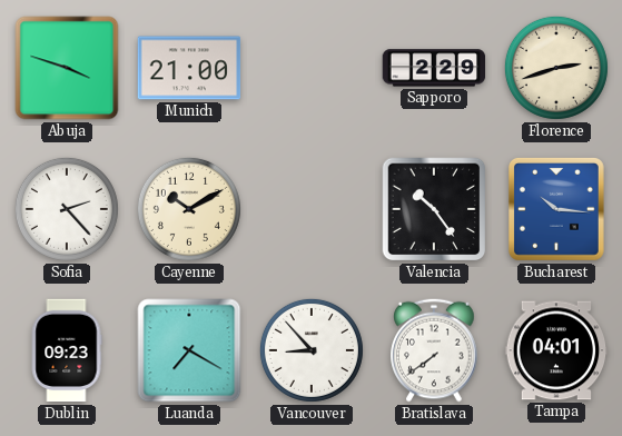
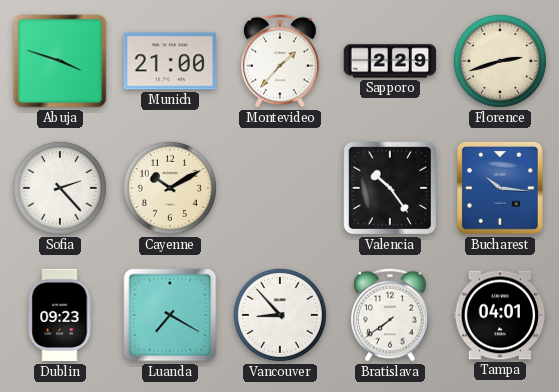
Montevideo: none -> 1:37 (280, 61)
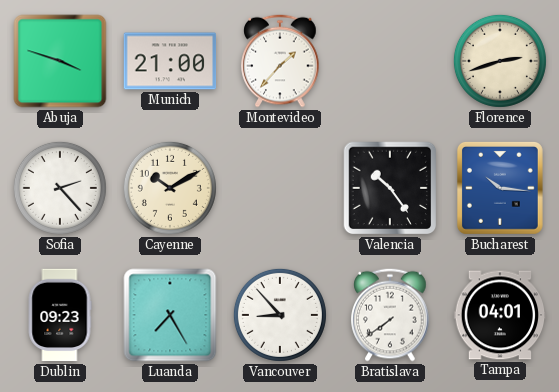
Sapporo: 2:29 -> none (390, 61)
Luanda: 7:20 -> 7:25 (170, 315)
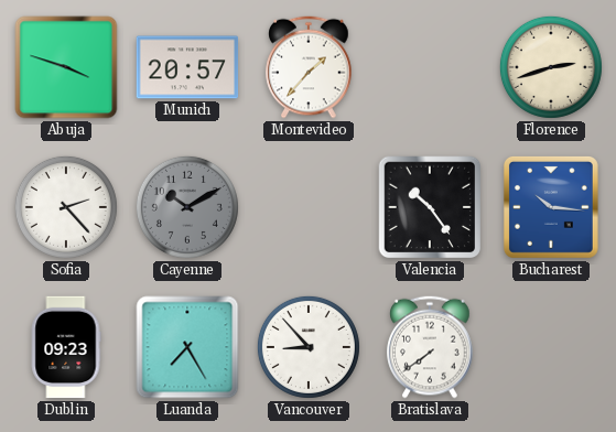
Munich: 21:00 -> 20:57 (187, 67)
Cayenne dial: cream -> grey (187, 207)
Tampa: 04:01 -> none (500, 315)
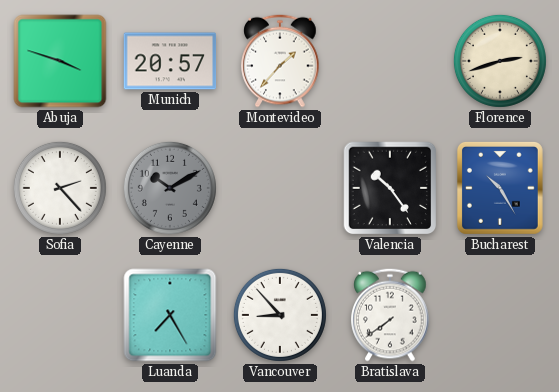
Bucharest: 10:16 -> 10:25 (500, 188)
Dublin: 09:23 -> none (66, 347)
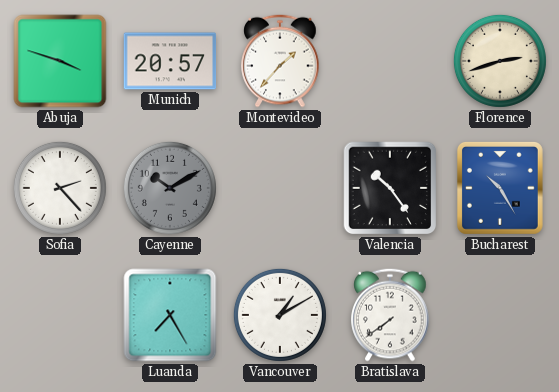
Vancouver: 8:53 -> 1:10 (280, 315)
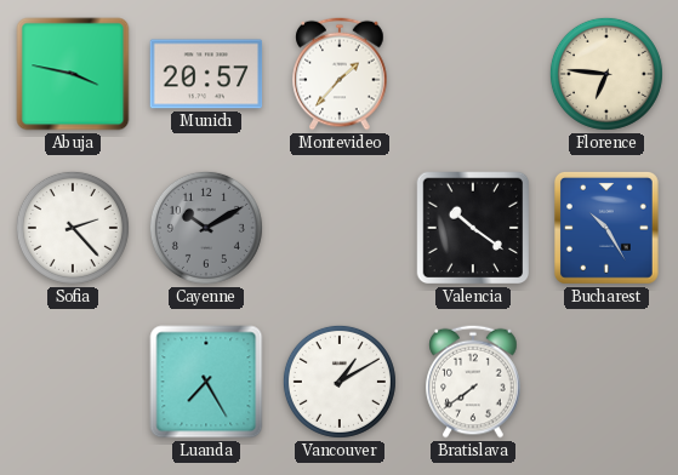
Abuja: 3:48 -> 3:47 (73, 74)
Florence: 2:42 -> 6:46 (606, 74)
Valencia: 10:24 -> 10:21 (473, 228)
